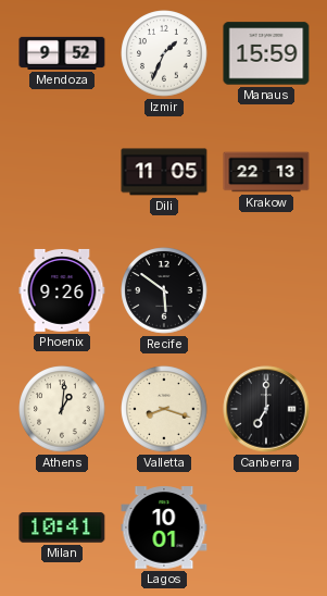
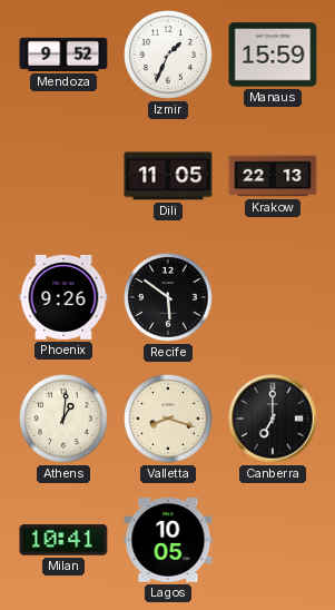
Lagos: 10:01 -> 10:05 (168, 540)
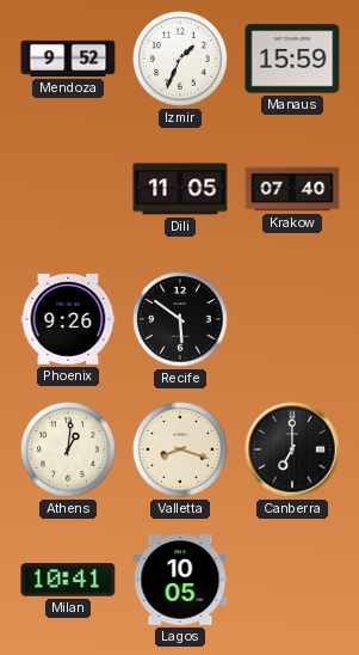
Krakow: 22:13 -> 07:40 (292, 189)
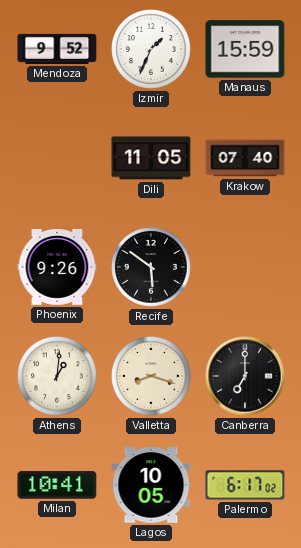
Palermo: none -> 6:17 (245, 485)
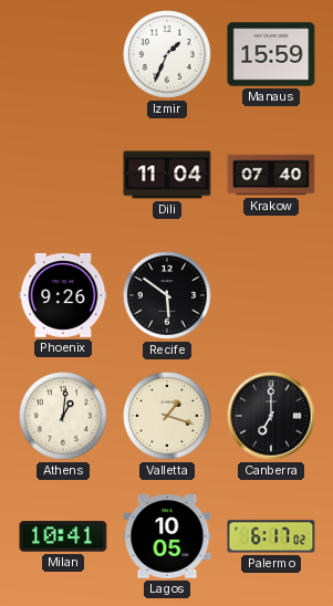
Mendoza: 9:52 -> none (57, 49)
Dili: 11:05 -> 11:04 (167, 175)
Valletta: 8:18 -> 1:18 (167, 416)
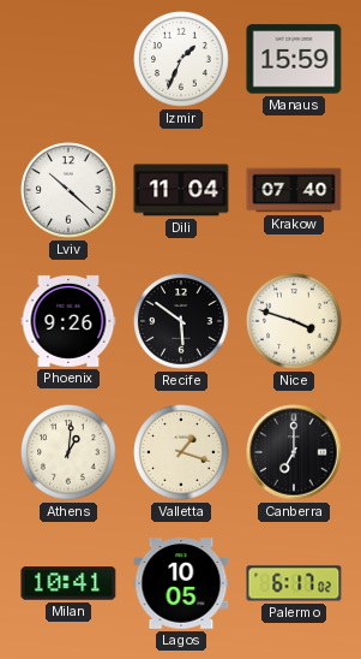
Lviv: none -> 10:22 (68, 190)
Nice: none -> 3:48 (294, 321)
